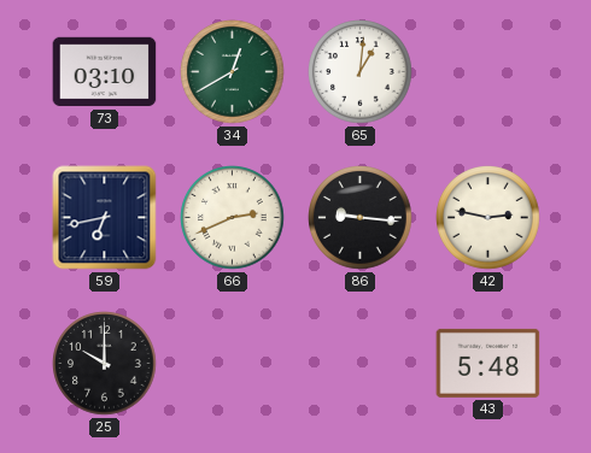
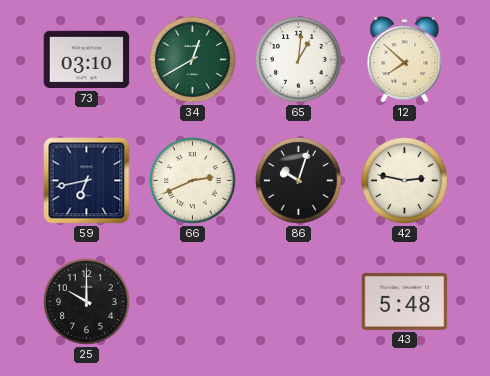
12: none -> 7:52 (405, 60)
86: 9:16 -> 10:03 (299, 181)
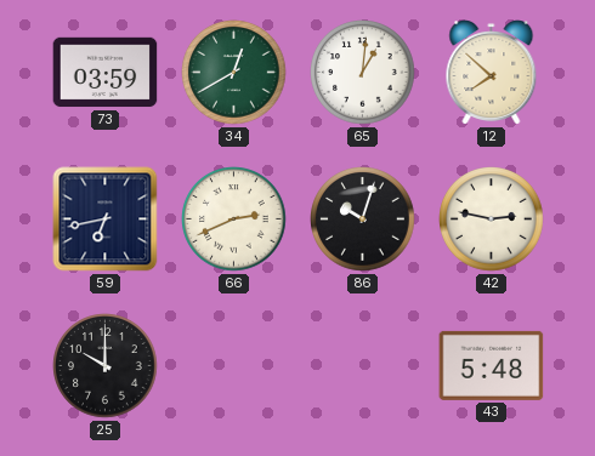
73: 03:10 -> 03:59 (106, 73)
